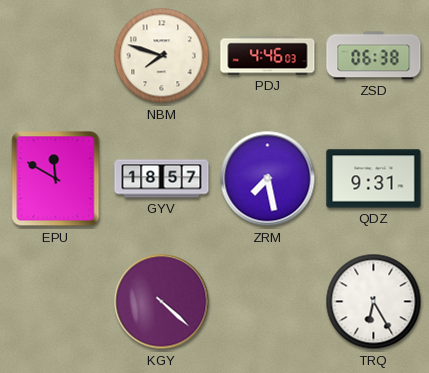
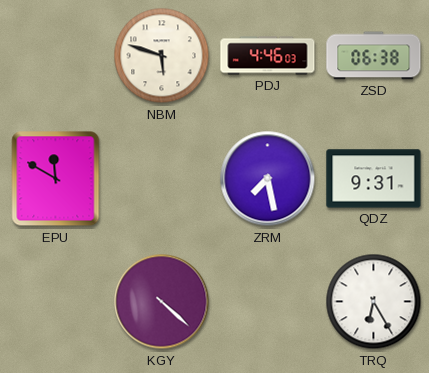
NBM: 7:48 -> 5:48 (162, 56)
GYV: 18:57 -> none (162, 179)
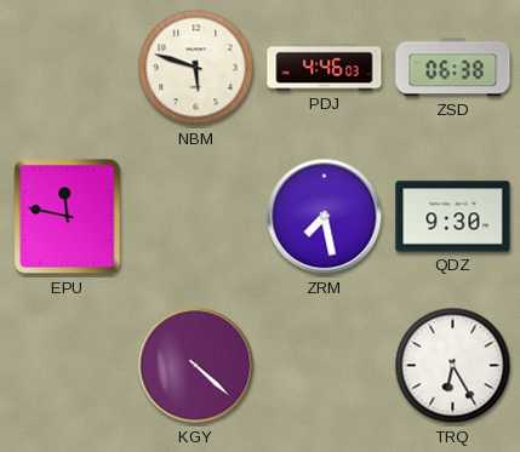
EPU: 11:50 -> 11:47 (68, 217)
QDZ: 9:31 -> 9:30 (453, 217)
